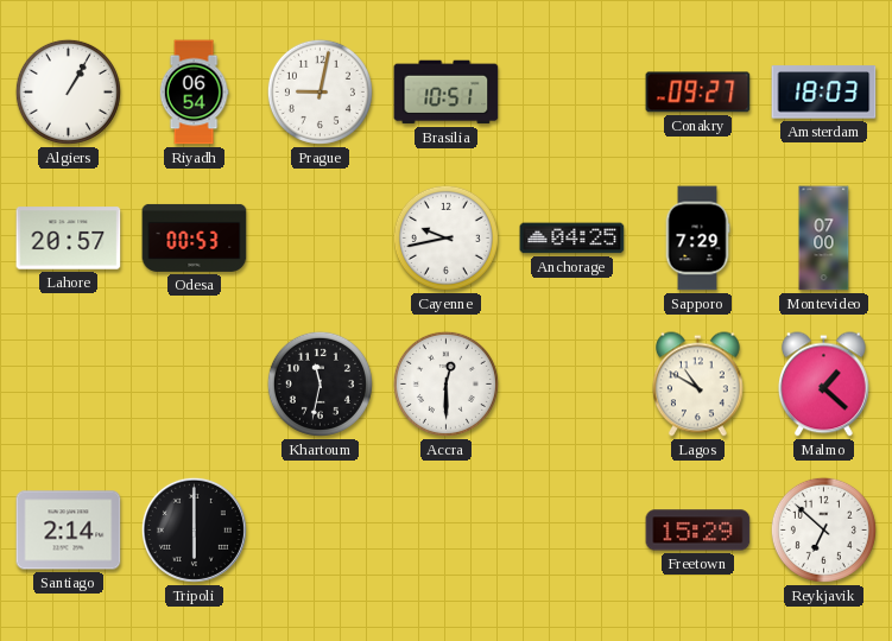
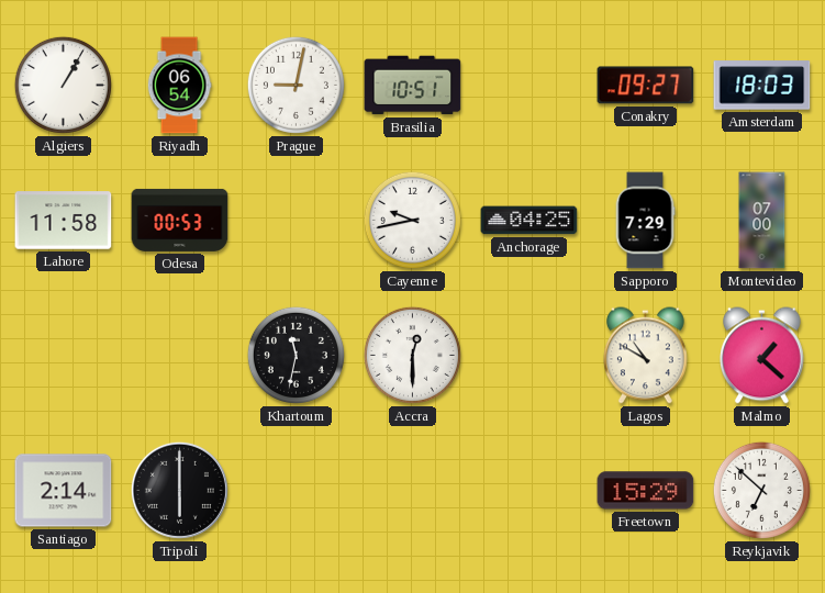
Lahore: 20:57 -> 11:58 (64, 221)
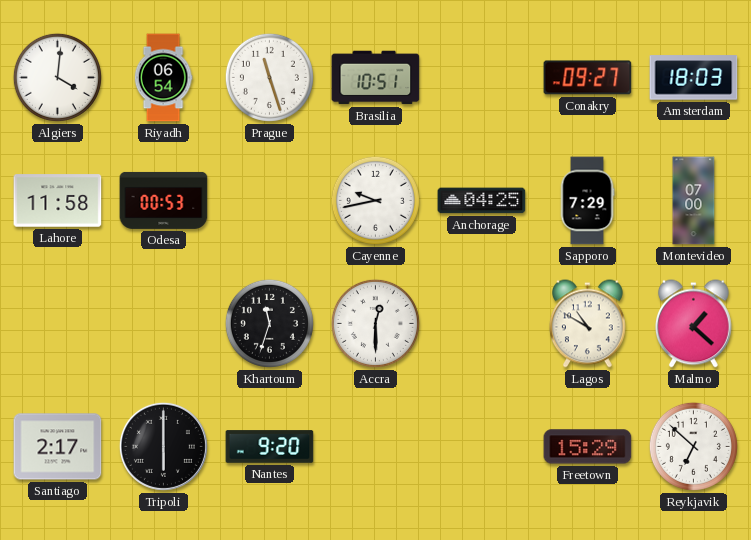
Algiers: 1:05 -> 4:01 (57, 77)
Prague: 9:02 -> 11:27 (269, 77)
Khartoum: 11:32 -> 11:33 (269, 323)
Santiago: 2:14 -> 2:17 (58, 447)
Nantes: none -> 9:20 (270, 447)
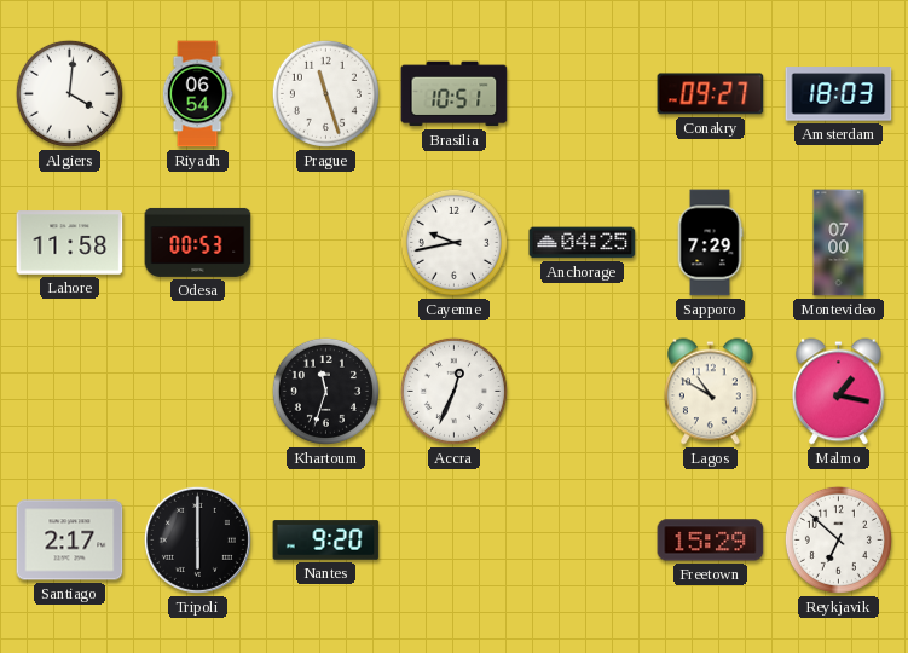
Accra: 12:30 -> 12:34 (453, 391)
Malmo: 1:22 -> 1:17 (839, 392)
